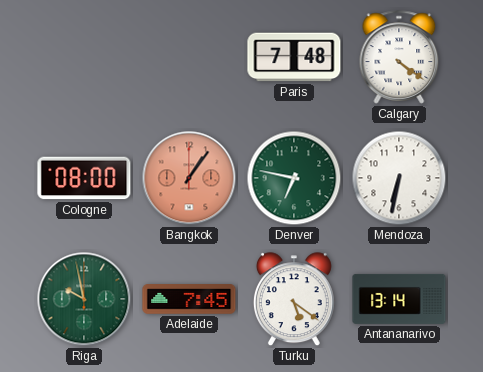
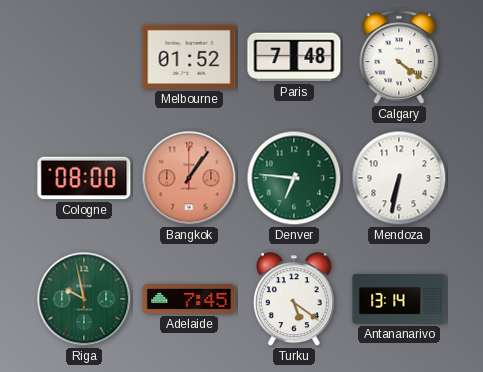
Melbourne: none -> 01:52 (189, 57)
Denver: 6:47 -> 6:46 (294, 178)
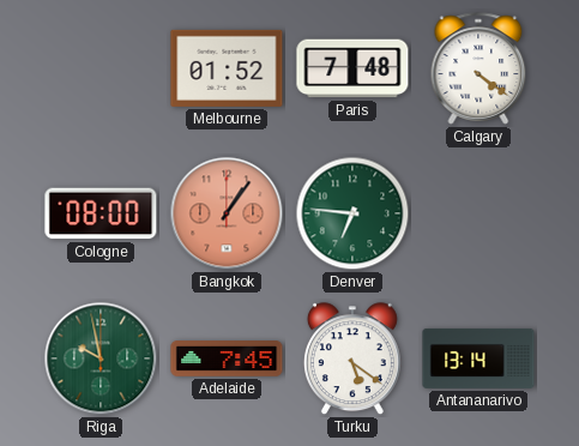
Mendoza: 6:32 -> none (399, 178)
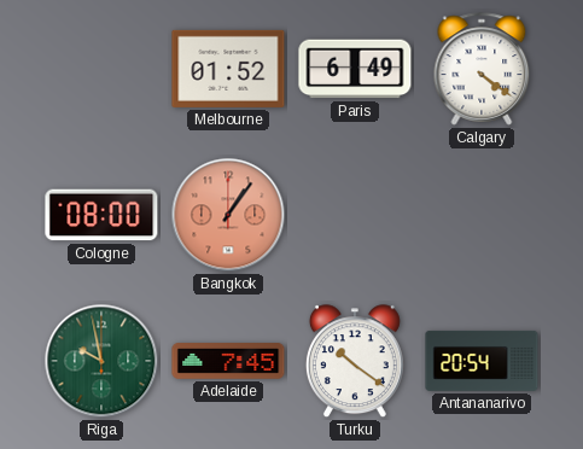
Paris: 7:48 -> 6:49 (355, 69)
Denver: 6:46 -> none (352, 213)
Turku: 5:21 -> 10:21 (355, 362)
Antananarivo: 13:14 -> 20:54 (482, 361)
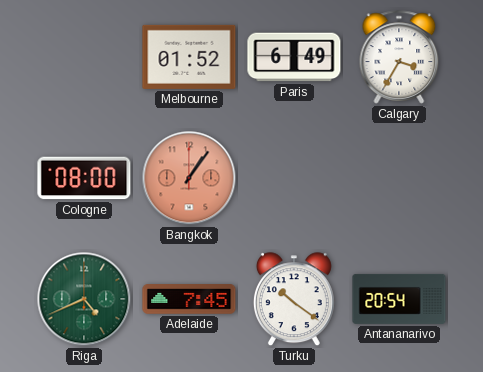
Calgary: 4:21 -> 3:35 (399, 57)
Riga: 9:58 -> 4:41 (84, 299)
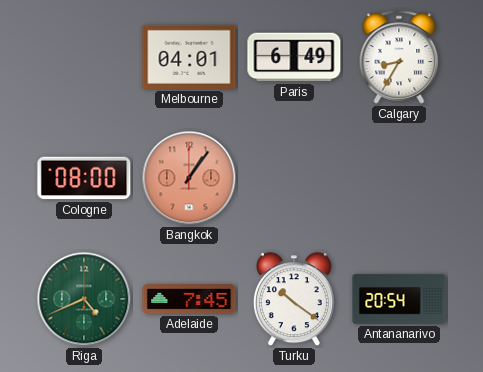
Melbourne: 01:52 -> 04:01 (189, 57)
Calgary: 3:35 -> 8:35 (399, 57)
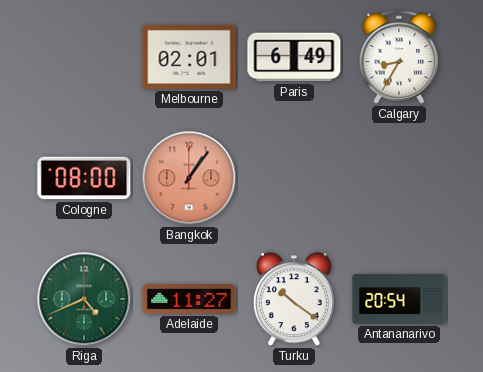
Melbourne: 04:01 -> 02:01 (189, 57)
Adelaide: 7:45 -> 11:27 (189, 299)
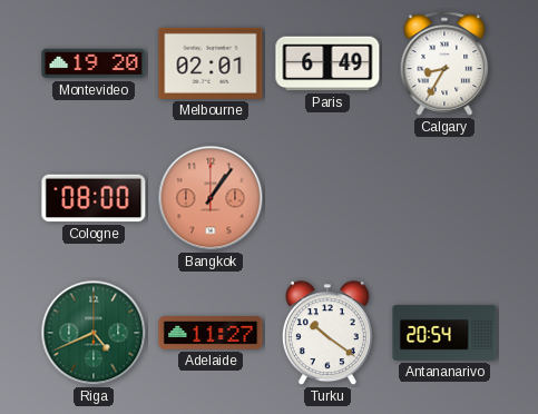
Montevideo: none -> 19:20 (94, 63)
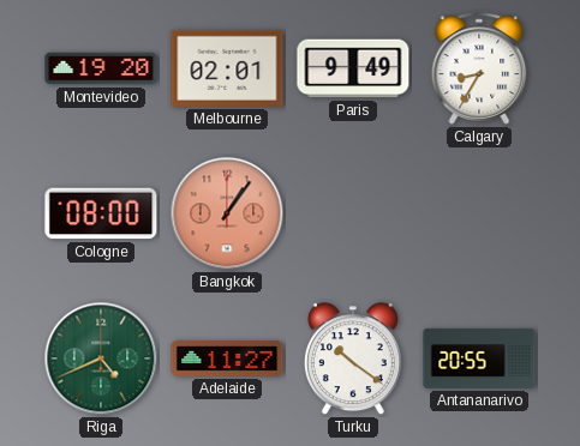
Paris: 6:49 -> 9:49 (353, 68)
Antananarivo: 20:54 -> 20:55 (479, 358)
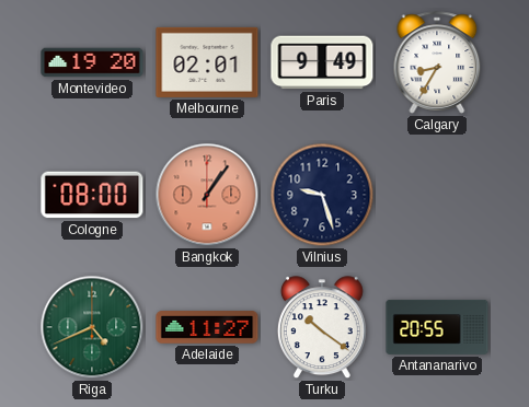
Vilnius: none -> 9:27 (322, 195)
